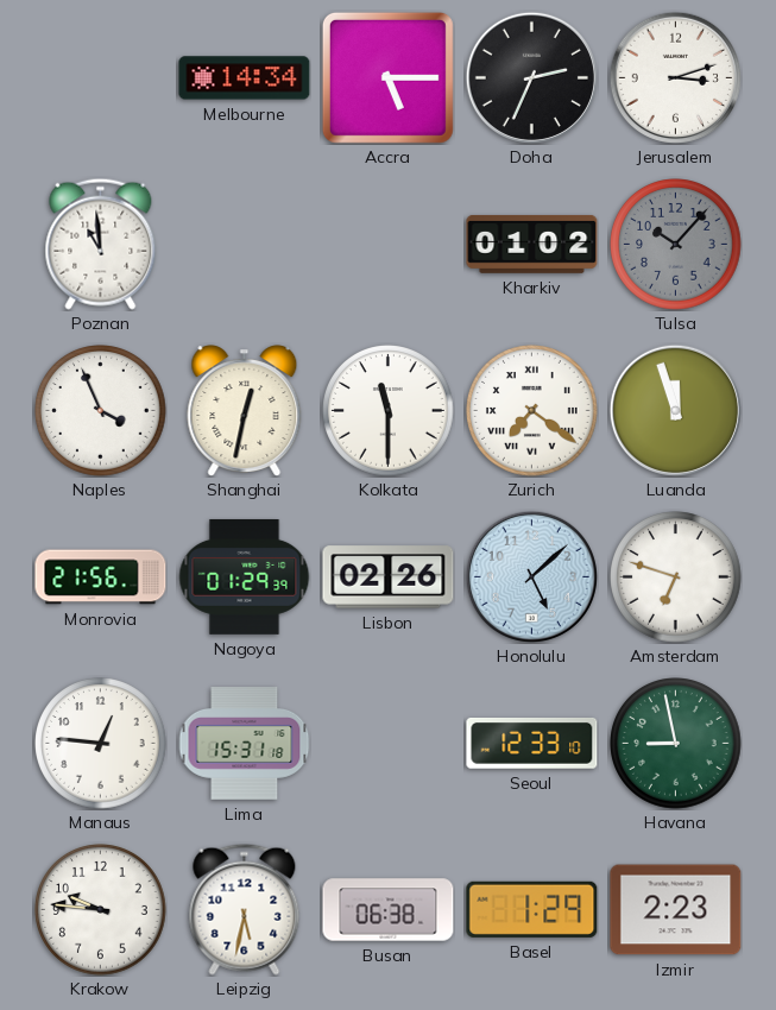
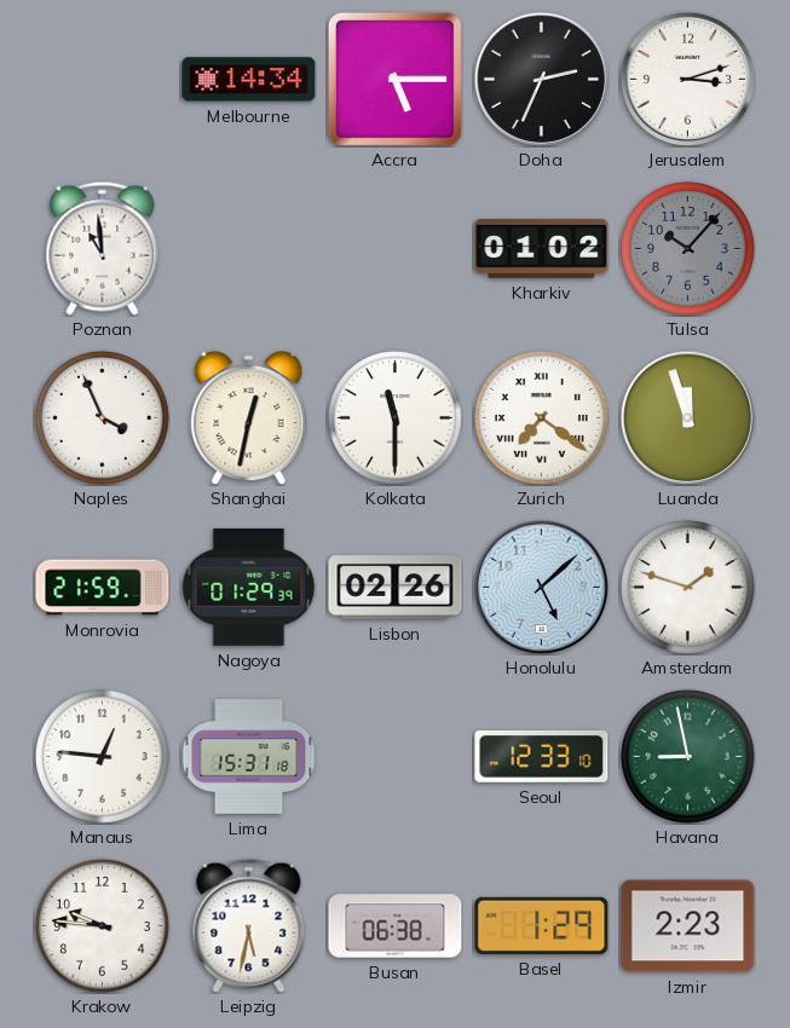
Monrovia: 21:56 -> 21:59 (103, 588)
Amsterdam: 6:48 -> 1:48 (688, 588)
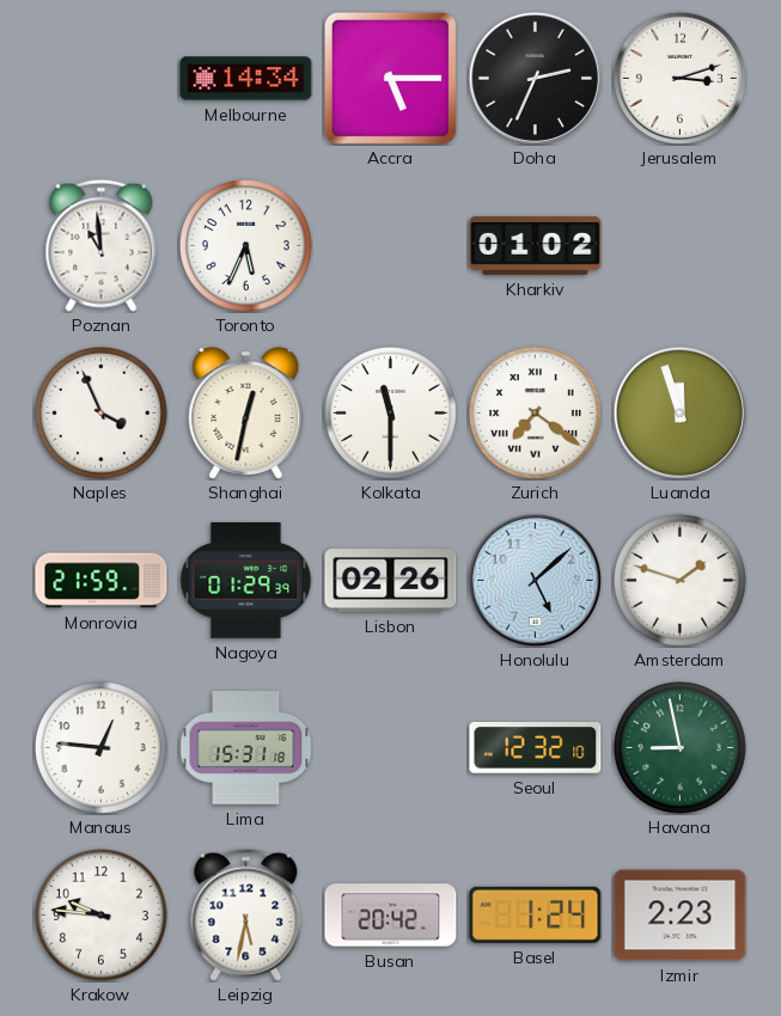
Toronto: none -> 5:34 (246, 246)
Tulsa: 10:07 -> none (688, 249)
Seoul: 12:33 -> 12:32 (536, 748)
Busan: 06:38 -> 20:42 (391, 916)
Basel: 1:29 -> 1:24 (536, 914)
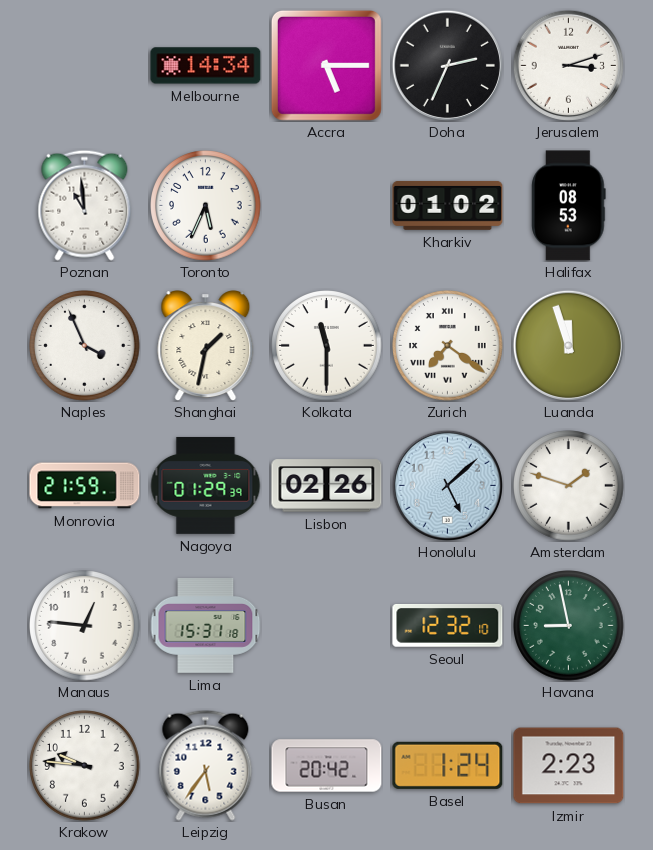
Halifax: none -> 08:53 (569, 206)
Shanghai: 12:32 -> 1:32 (206, 346)
Leipzig: 5:32 -> 5:36 (206, 765)
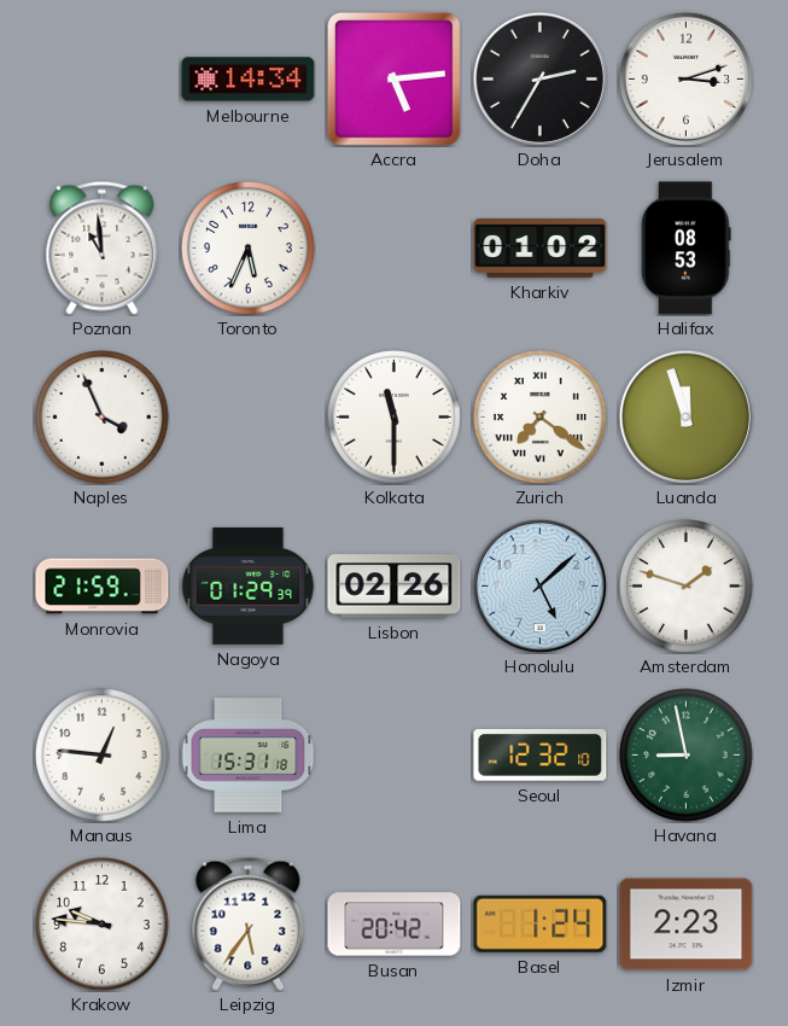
Accra: 5:15 -> 5:14 (393, 78)
Doha: 2:34 -> 2:35 (539, 78)
Shanghai: 1:32 -> none (206, 346)
